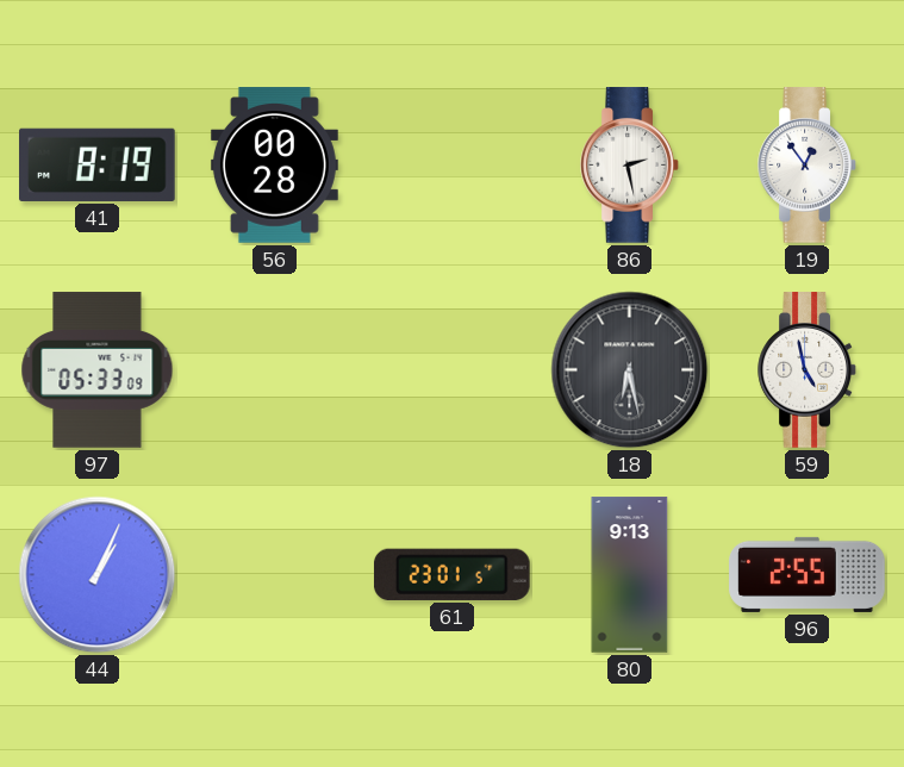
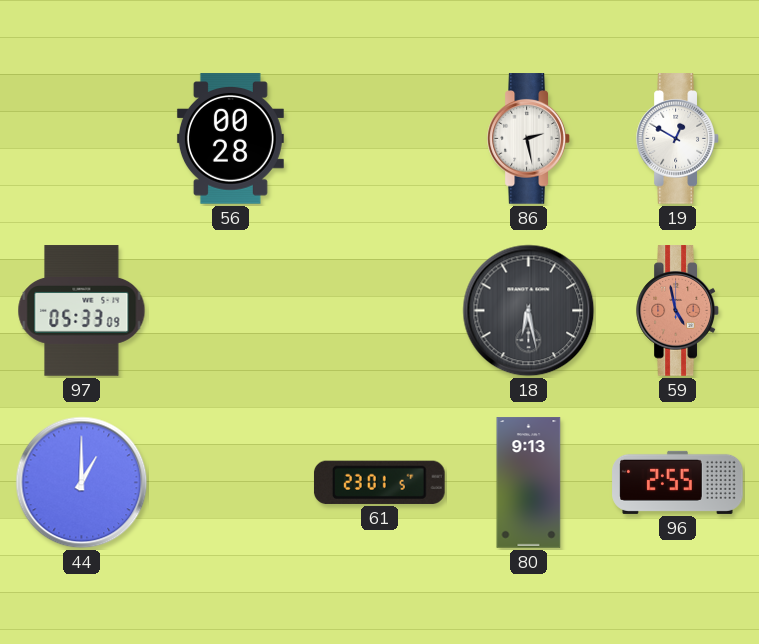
41: 8:19 -> none (98, 164)
19: 12:54 -> 12:50 (678, 139)
59 dial: white -> salmon (678, 311)
44: 1:04 -> 1:00 (82, 483)
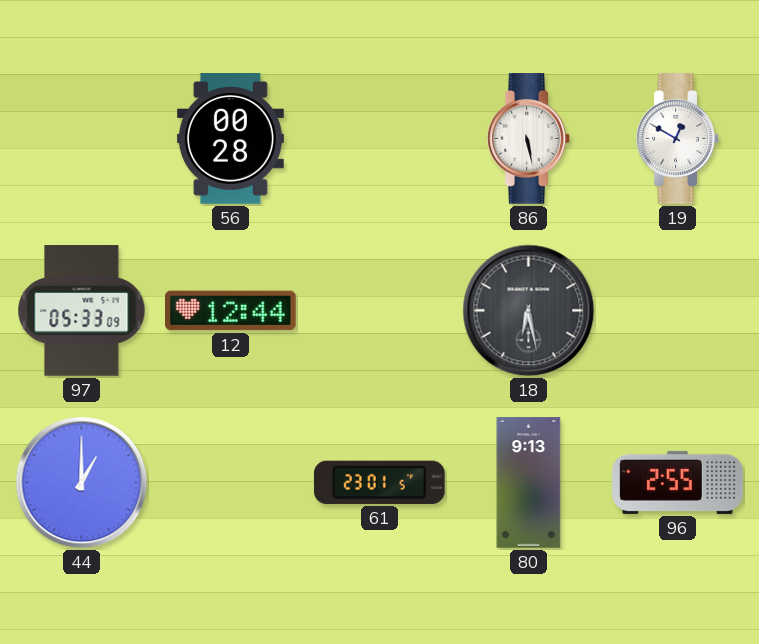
86: 2:28 -> 5:28 (529, 139)
12: none -> 12:44 (231, 311)
59: 4:58 -> none (678, 311)
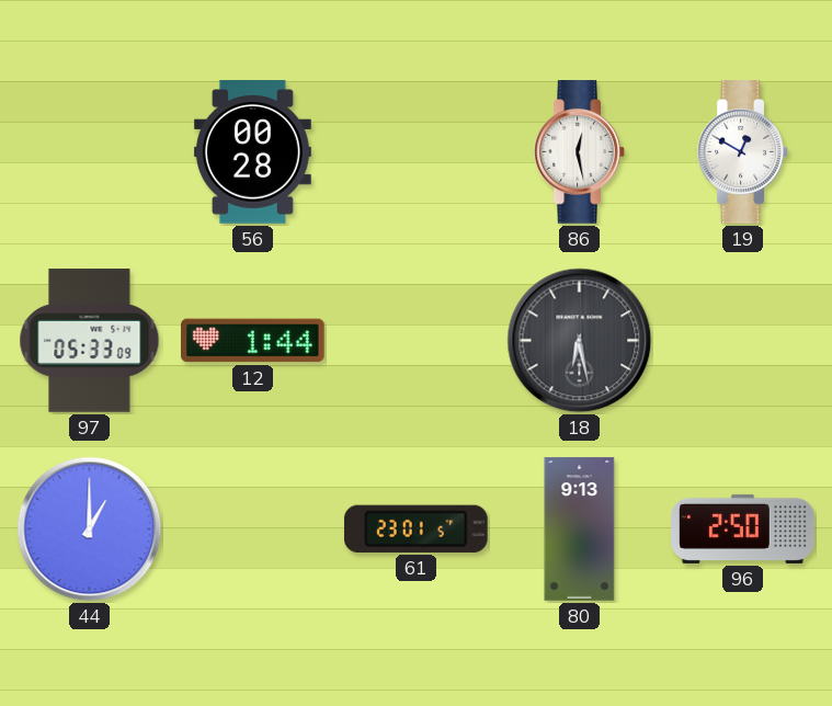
86: 5:28 -> 12:28 (580, 152)
12: 12:44 -> 1:44 (253, 341)
96: 2:55 -> 2:50 (743, 528)
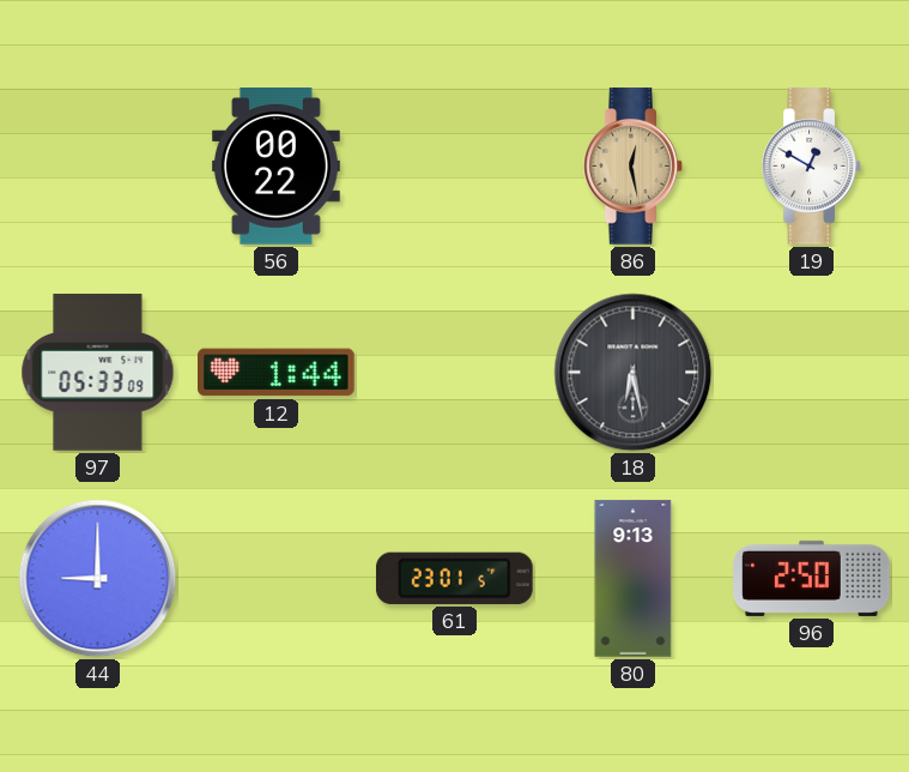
56: 00:28 -> 00:22 (275, 167)
86 dial: white -> champagne (634, 167)
44: 1:00 -> 9:00 (98, 579)
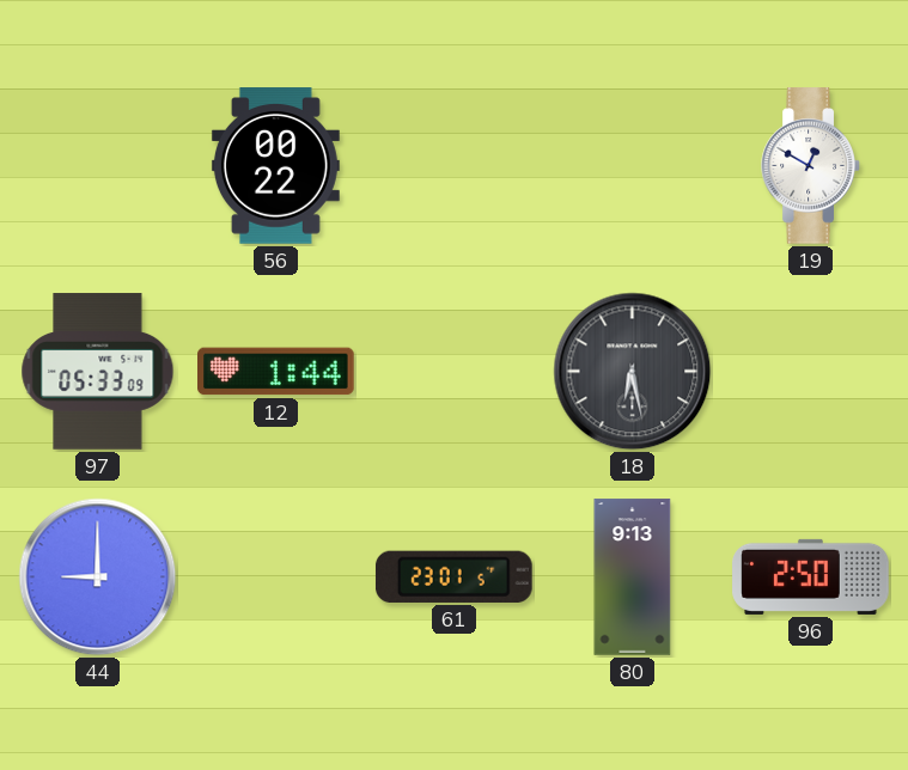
86: 12:28 -> none (634, 167)
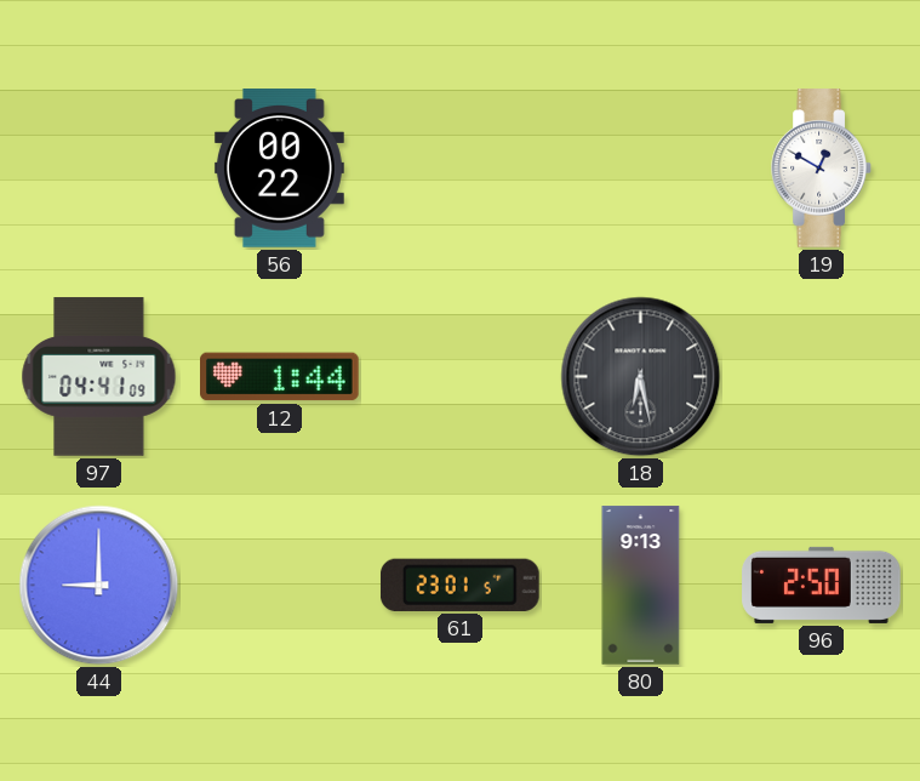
97: 05:33 -> 04:41 (99, 377)
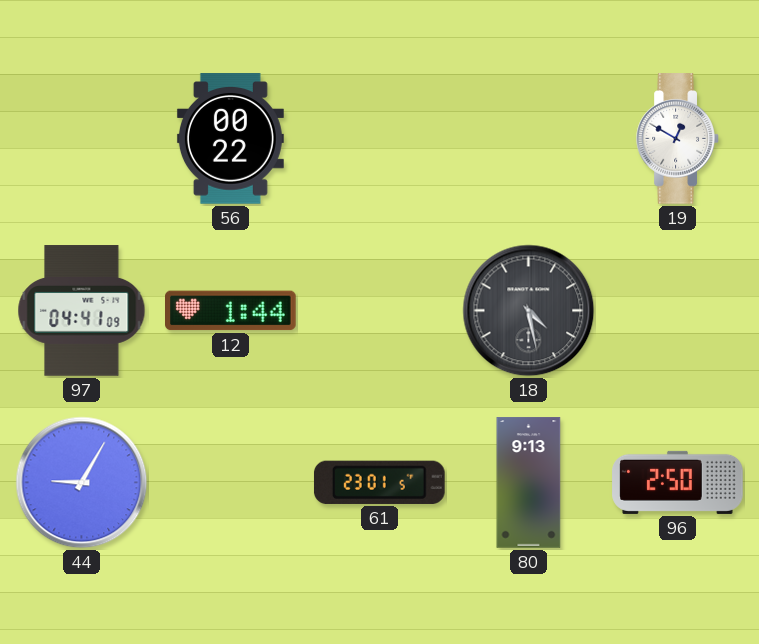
18: 6:28 -> 4:28 (529, 311)
44: 9:00 -> 9:05 (82, 483)
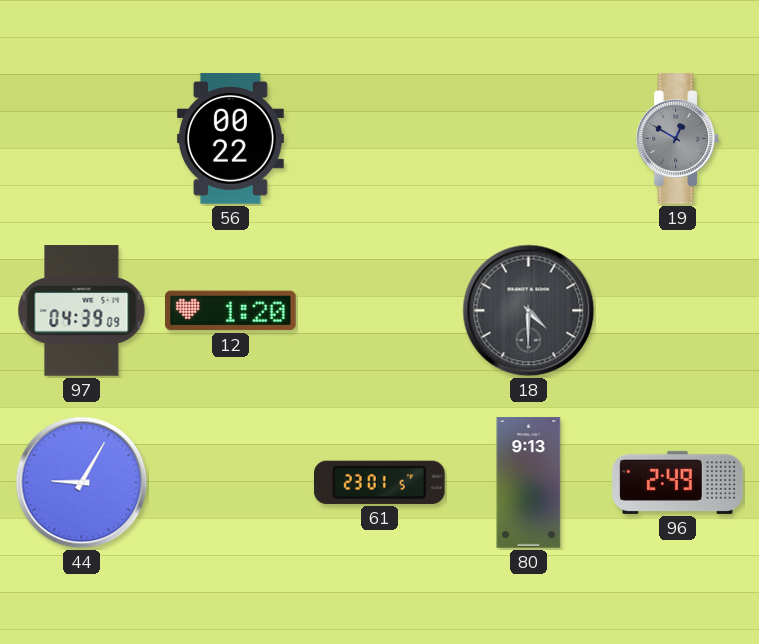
19 dial: white -> grey (678, 139)
97: 04:41 -> 04:39 (82, 311)
12: 1:44 -> 1:20 (231, 311)
18: 4:28 -> 4:30 (529, 311)
96: 2:50 -> 2:49 (678, 482)
